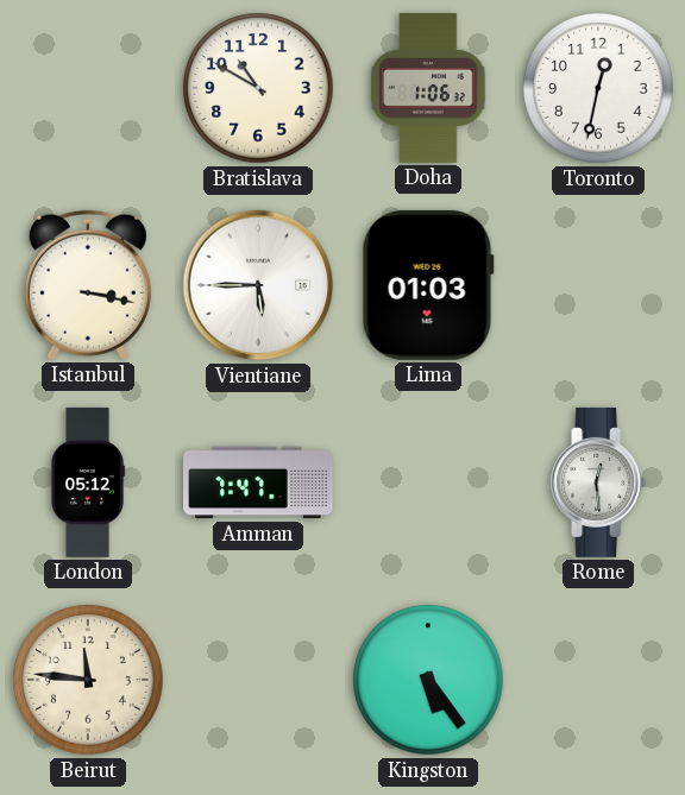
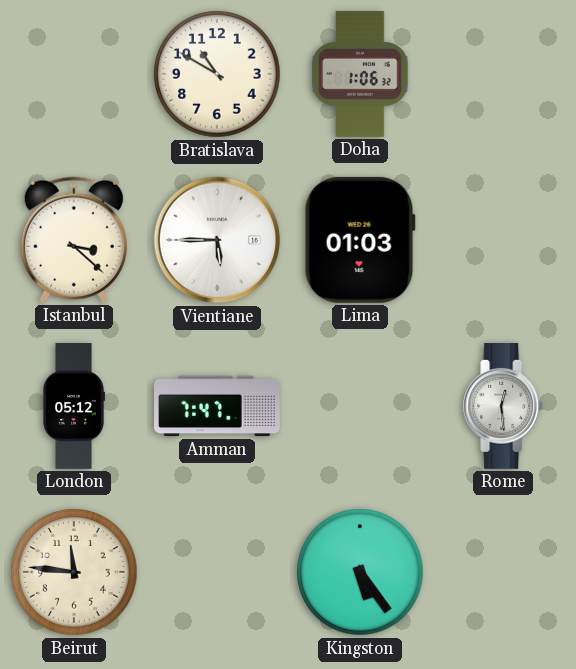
Toronto: 12:32 -> none (598, 88)
Istanbul: 3:17 -> 3:22 (74, 240)
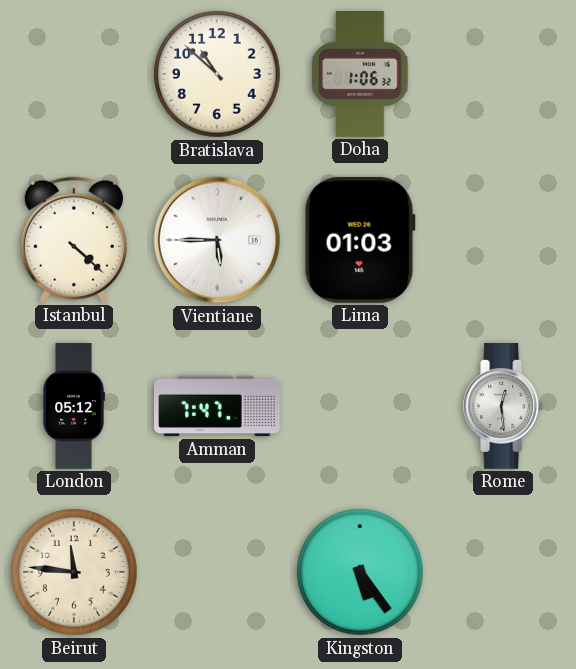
Bratislava: 10:50 -> 10:52 (217, 74)
Istanbul: 3:22 -> 4:22 (74, 240)
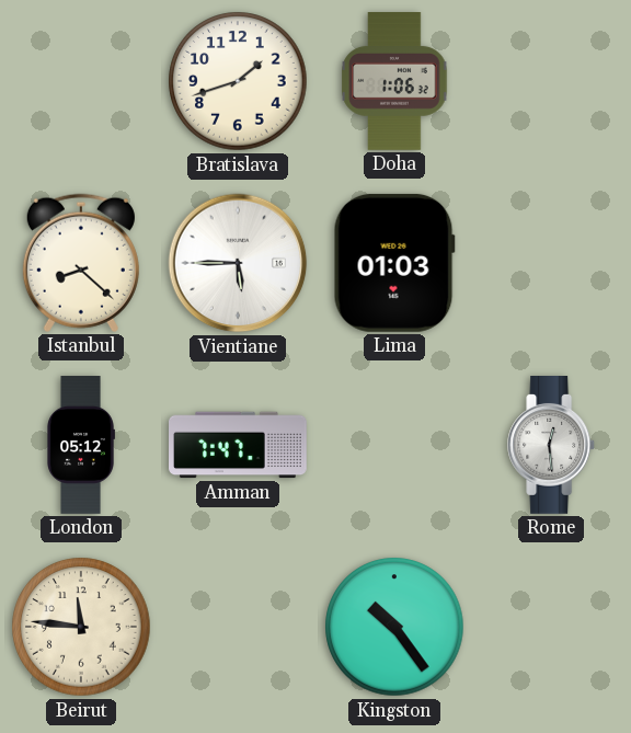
Bratislava: 10:52 -> 1:42 (238, 81)
Istanbul: 4:22 -> 8:22 (81, 263)
Kingston: 5:24 -> 10:24 (394, 627)
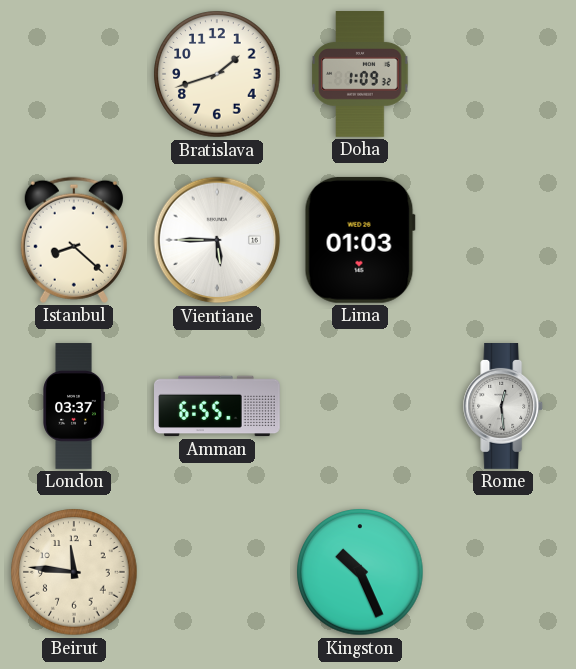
Doha: 1:06 -> 1:09 (360, 75)
London: 05:12 -> 03:37 (74, 406)
Amman: 7:47 -> 6:55 (218, 406)
Kingston: 10:24 -> 10:26 (360, 572)
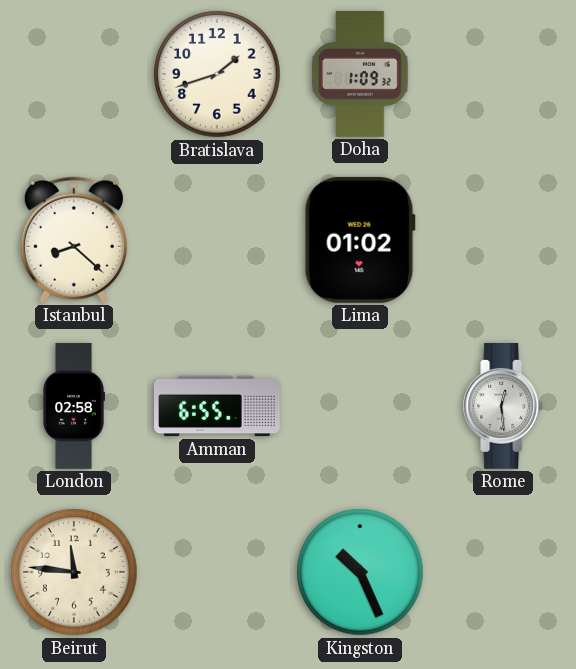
Vientiane: 5:45 -> none (217, 240)
Lima: 01:03 -> 01:02 (360, 240)
London: 03:37 -> 02:58 (74, 406)
